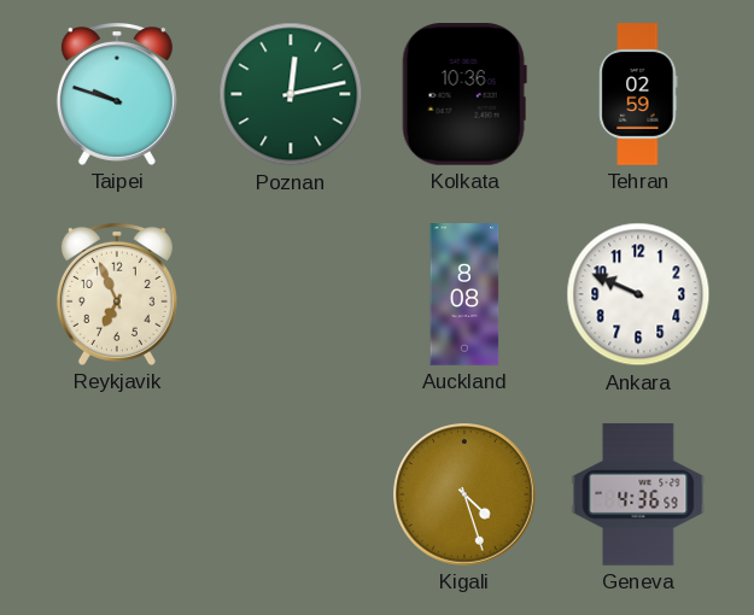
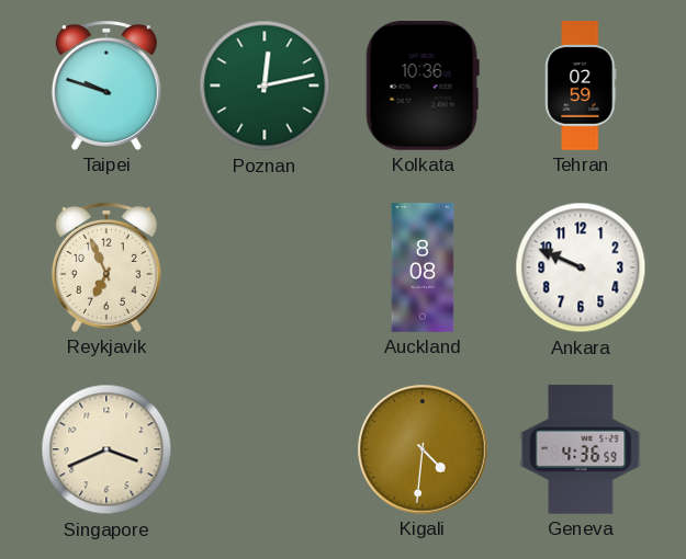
Singapore: none -> 3:41 (106, 449)
Kigali: 4:27 -> 4:31 (423, 449)
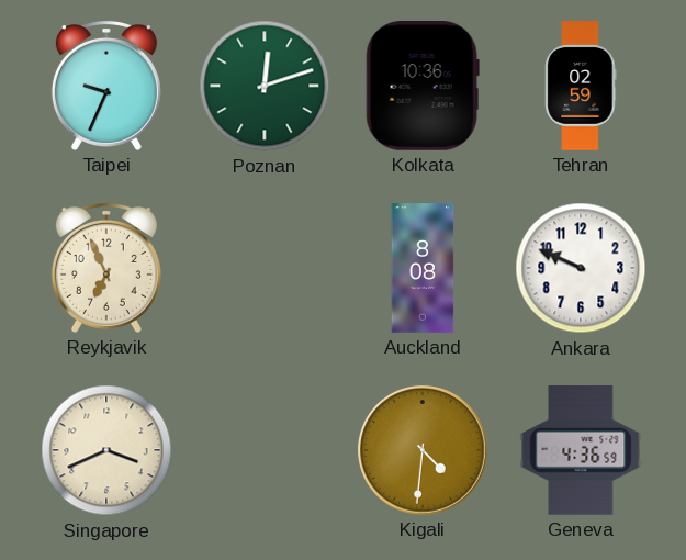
Taipei: 9:48 -> 9:34 (106, 86)
Poznan: 12:13 -> 12:12 (265, 86)
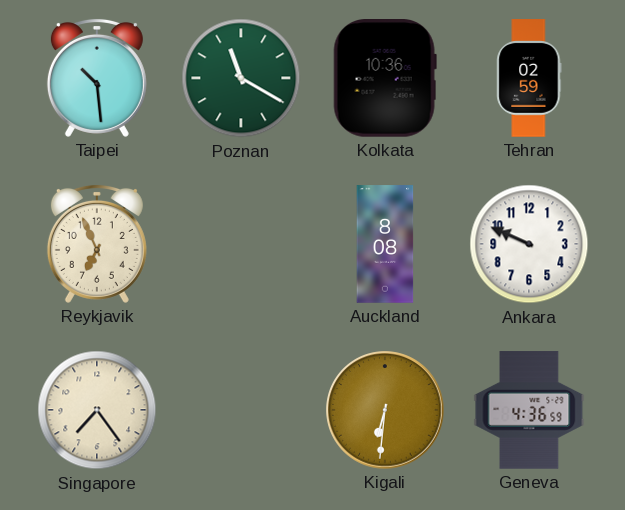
Taipei: 9:34 -> 10:29 (97, 78)
Poznan: 12:12 -> 11:20 (241, 78)
Singapore: 3:41 -> 7:24 (97, 410)
Kigali: 4:31 -> 6:31 (385, 410)
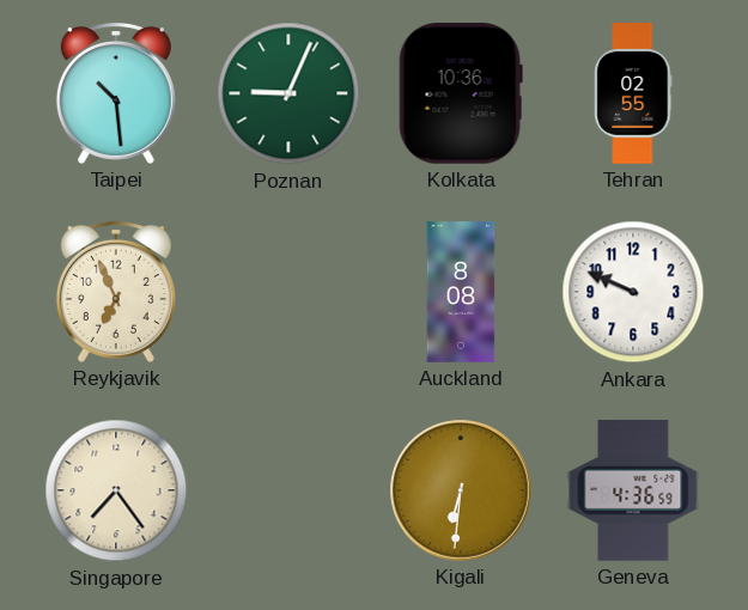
Poznan: 11:20 -> 9:04 (288, 93)
Tehran: 02:59 -> 02:55 (633, 93)
